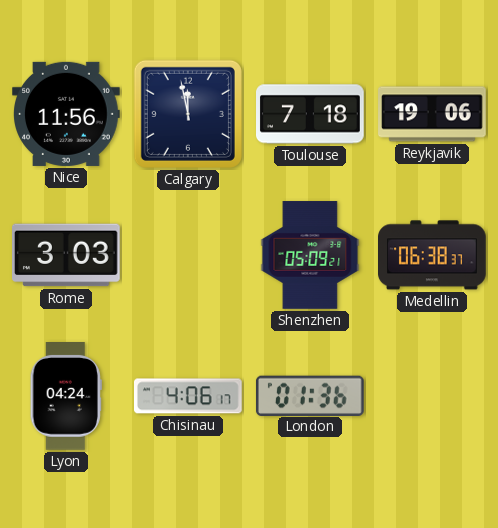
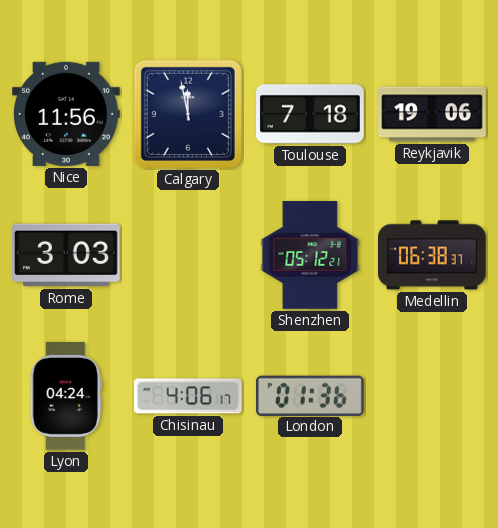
Shenzhen: 05:09 -> 05:12 (310, 255)
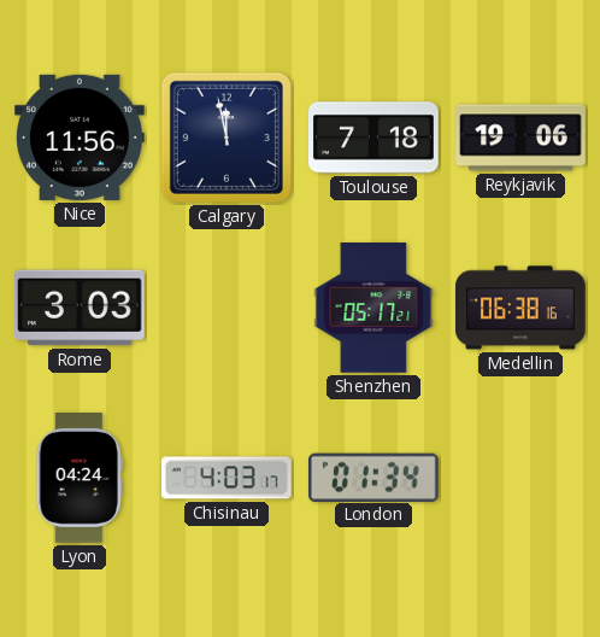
Shenzhen: 05:12 -> 05:17 (373, 308)
Medellin: 06:38:37 -> 06:38:16 (522, 308)
Chisinau: 4:06 -> 4:03 (228, 478)
London: 01:36 -> 01:34 (373, 477)
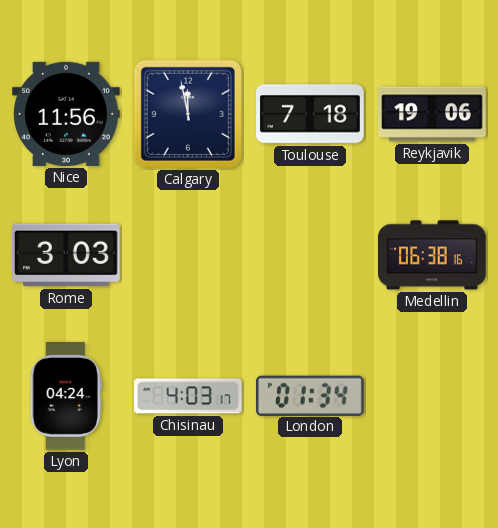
Shenzhen: 05:17 -> none (373, 308)
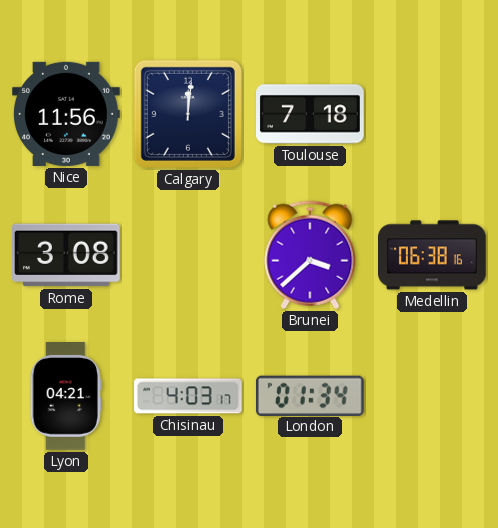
Calgary: 11:58 -> 12:01 (188, 114)
Reykjavik: 19:06 -> none (432, 114)
Rome: 3:03 -> 3:08 (67, 255)
Brunei: none -> 3:38 (310, 255)
Lyon: 04:24 -> 04:21 (66, 397)
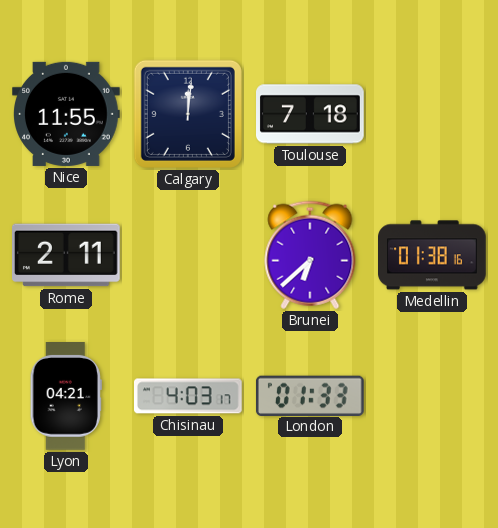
Nice: 11:56 -> 11:55 (67, 114)
Rome: 3:08 -> 2:11 (67, 255)
Brunei: 3:38 -> 6:38 (310, 255)
Medellin: 06:38 -> 01:38 (433, 255)
London: 01:34 -> 01:33 (310, 395)
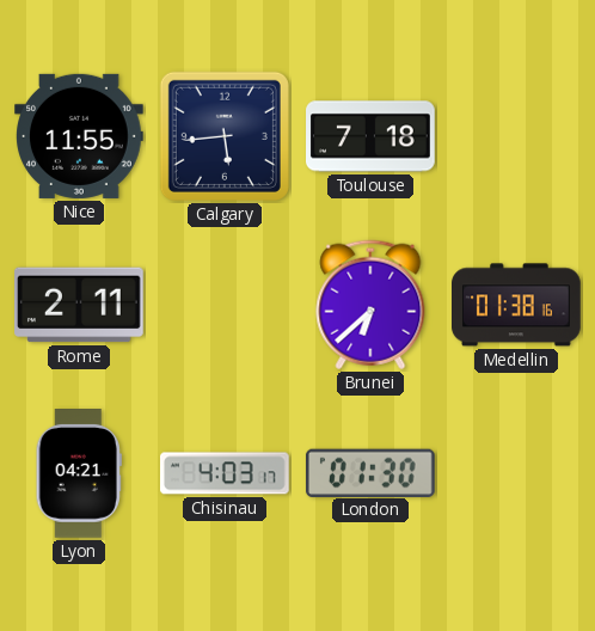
Calgary: 12:01 -> 5:44 (225, 136)
London: 01:33 -> 01:30 (370, 472)
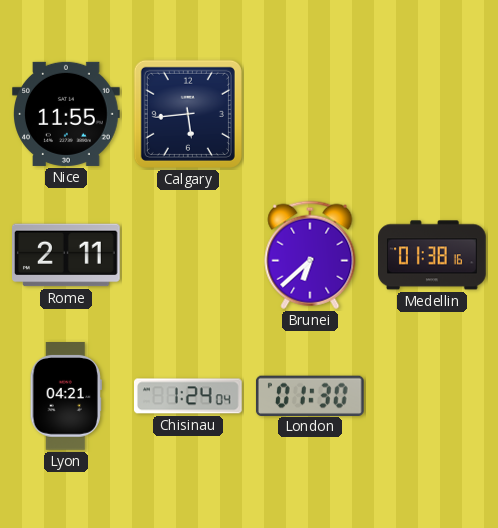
Toulouse: 7:18 -> none (372, 136)
Chisinau: 4:03 -> 1:24 (189, 396)
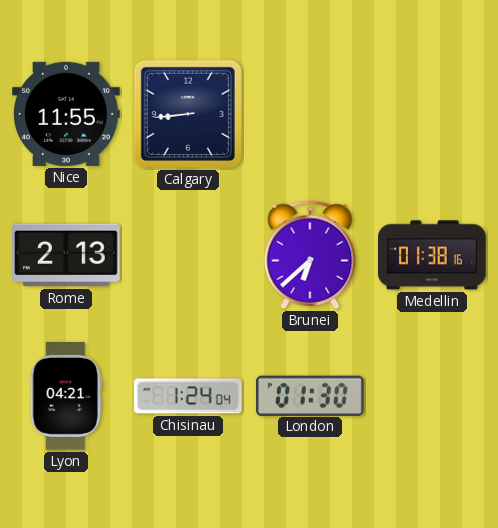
Calgary: 5:44 -> 8:44 (188, 114)
Rome: 2:11 -> 2:13 (67, 255)
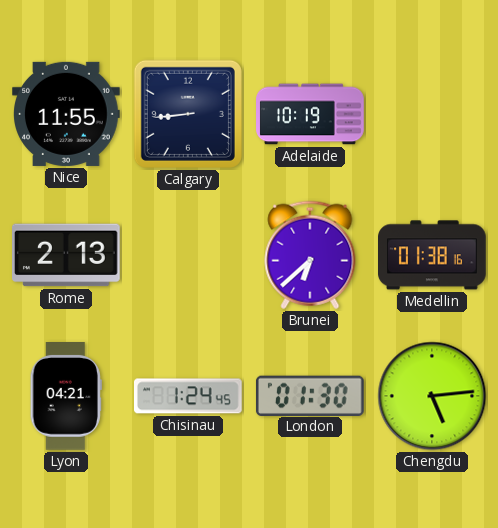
Adelaide: none -> 10:19 (310, 114)
Chisinau: 1:24:04 -> 1:24:45 (189, 396)
Chengdu: none -> 5:14 (432, 396)
